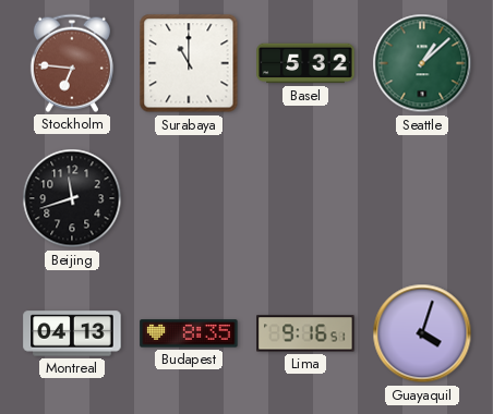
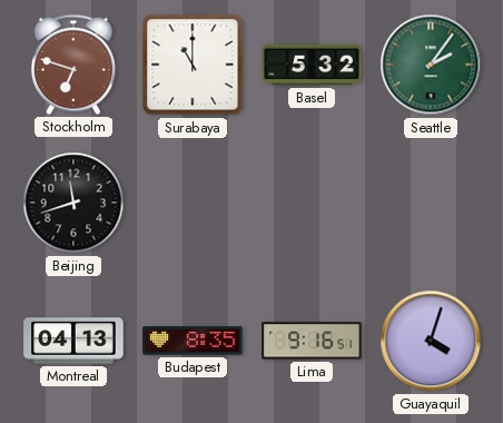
Stockholm: 6:46 -> 6:48 (73, 65)
Seattle: 1:08 -> 2:06 (431, 65)
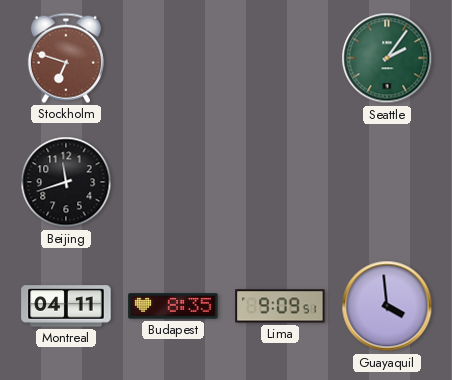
Surabaya: 11:00 -> none (193, 65)
Basel: 5:32 -> none (312, 65)
Montreal: 04:13 -> 04:11 (66, 306)
Lima: 9:16 -> 9:09 (280, 306)
Guayaquil: 4:03 -> 3:59 (387, 306)
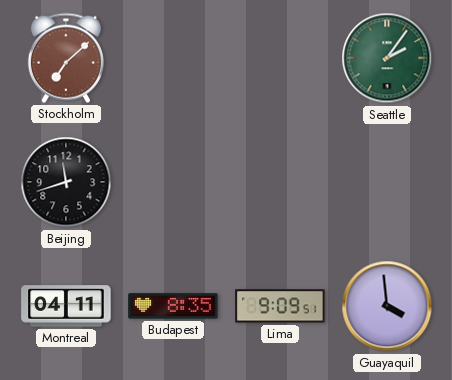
Stockholm: 6:48 -> 7:08 (66, 58)
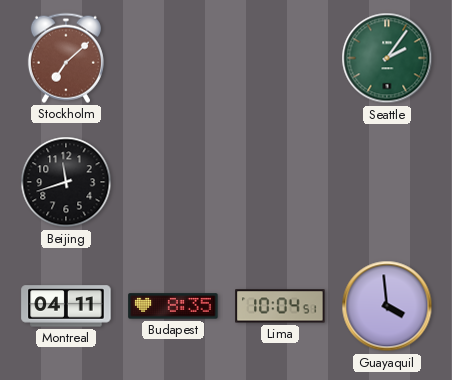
Lima: 9:09 -> 10:04 (280, 306)
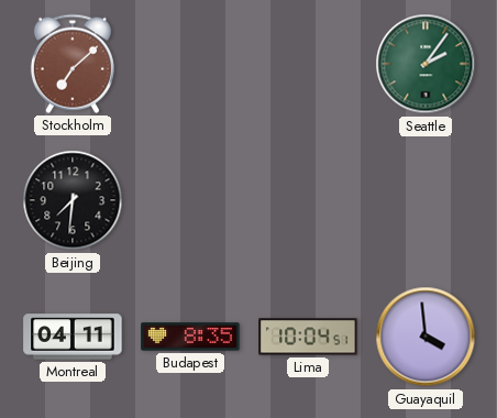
Beijing: 11:42 -> 7:31 (73, 200)
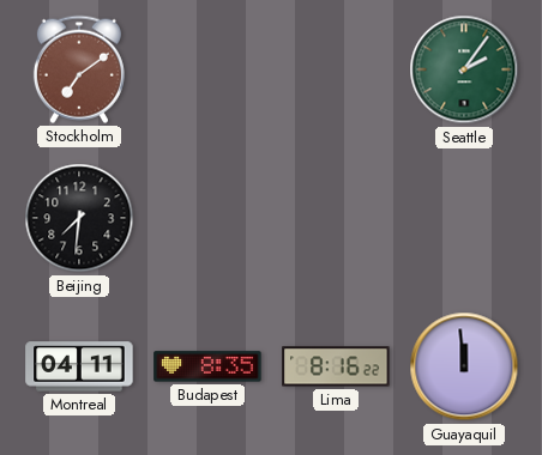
Stockholm: 7:08 -> 7:09 (79, 69)
Lima: 10:04 -> 8:16 (336, 366)
Guayaquil: 3:59 -> 11:59 (464, 366)
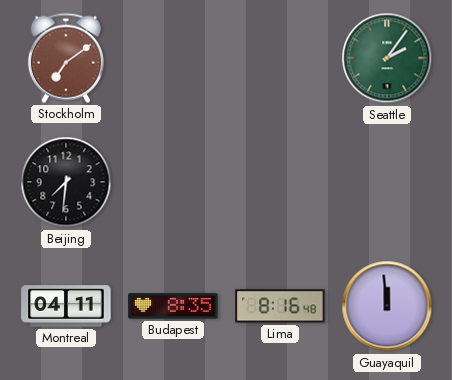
Lima: 8:16:22 -> 8:16:48 (280, 306)
